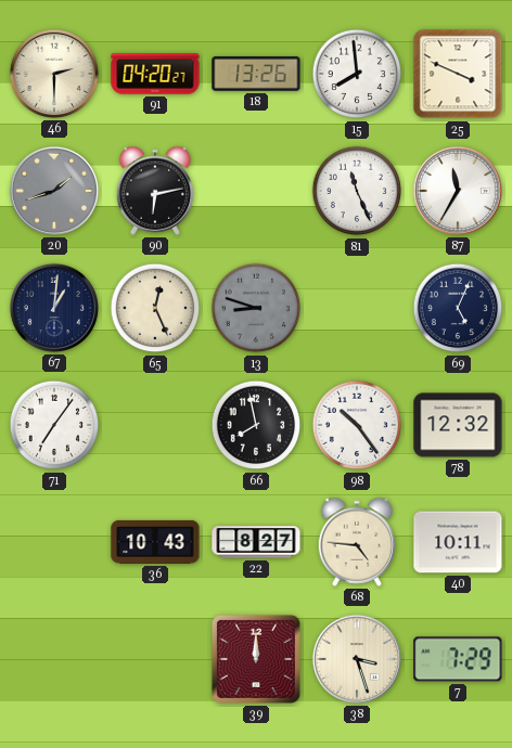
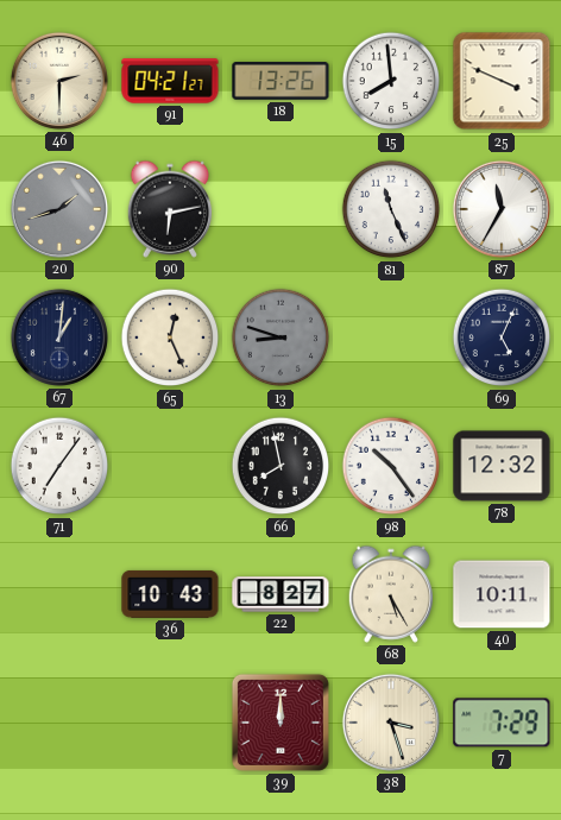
91: 04:20 -> 04:21 (170, 81)
68: 4:46 -> 5:25 (390, 594)
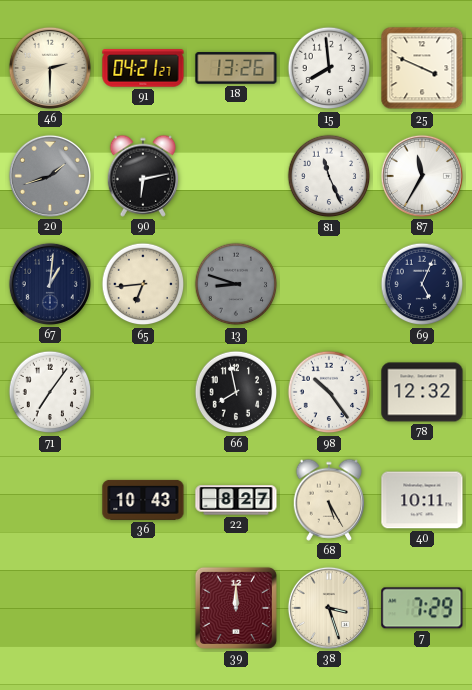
65: 12:26 -> 6:44 (143, 284)
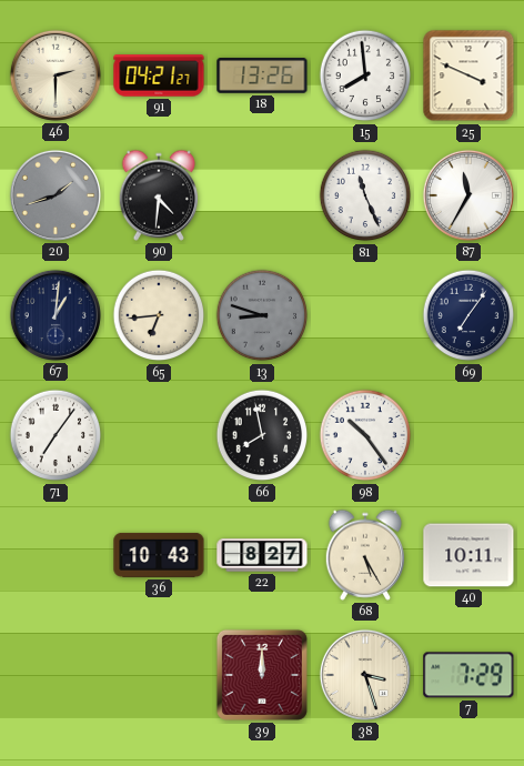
90: 6:13 -> 4:31 (158, 195)
69: 5:04 -> 7:06 (468, 315)
78: 12:32 -> none (422, 392)
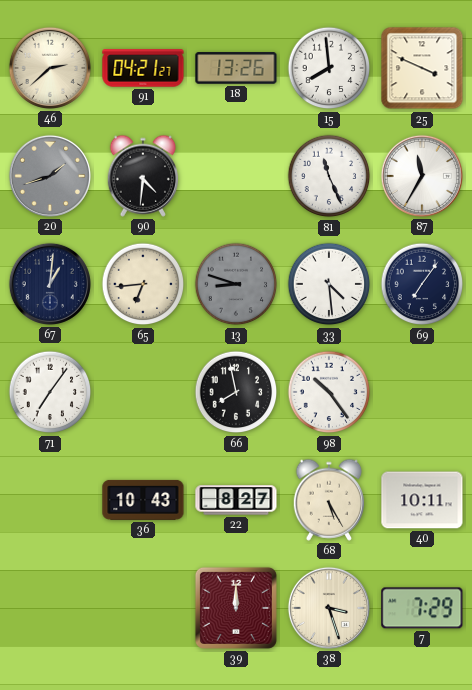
46: 2:30 -> 2:38 (50, 68)
33: none -> 4:29 (329, 284)
